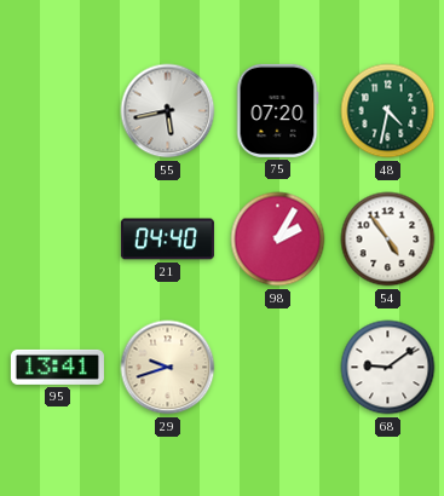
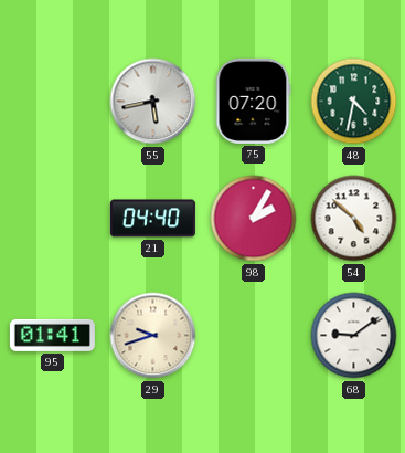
54: 4:54 -> 4:52 (354, 219)
95: 13:41 -> 01:41 (52, 335)
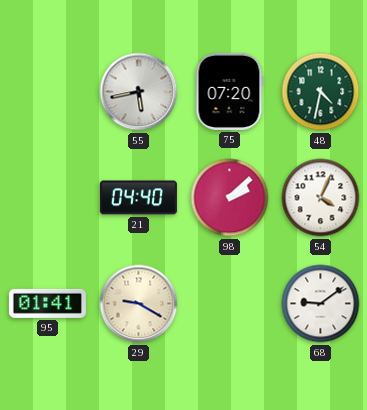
98: 2:05 -> 2:08 (230, 198)
54: 4:52 -> 4:04 (321, 198)
29: 9:42 -> 9:20 (139, 304)
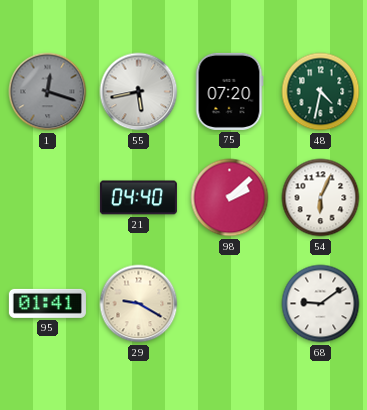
1: none -> 12:18 (48, 92)
54: 4:04 -> 6:04 (321, 198)
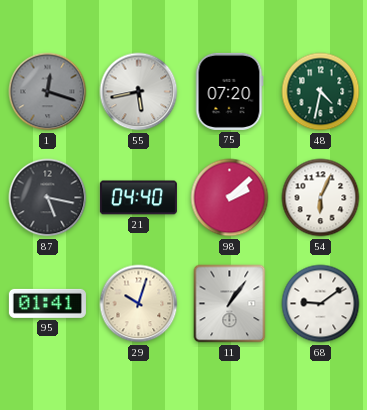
87: none -> 5:17 (48, 198)
29: 9:20 -> 10:03 (139, 304)
11: none -> 1:06 (230, 304)
